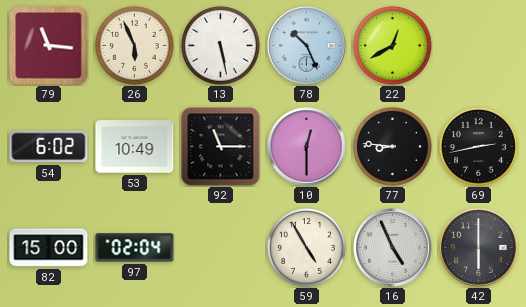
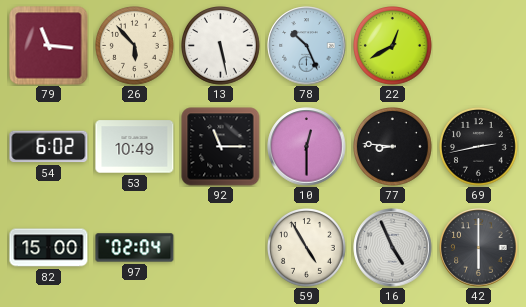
26: 5:56 -> 5:53 (135, 46)
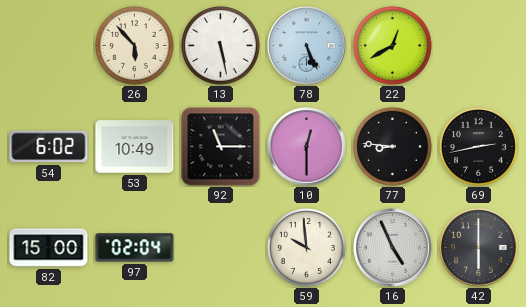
79: 11:16 -> none (49, 46)
78: 10:26 -> 5:26 (307, 46)
59: 4:55 -> 9:59 (307, 248)
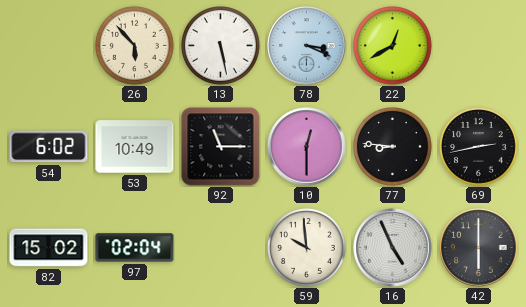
78: 5:26 -> 3:19 (307, 46)
82: 15:00 -> 15:02 (49, 248)
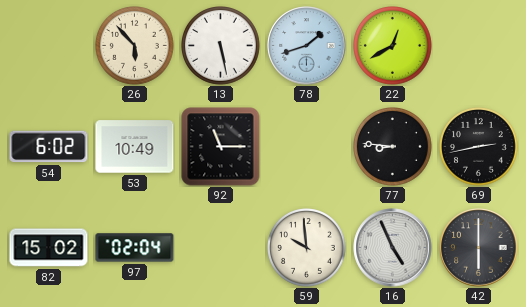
78: 3:19 -> 1:42 (307, 46)
10: 12:30 -> none (307, 147)
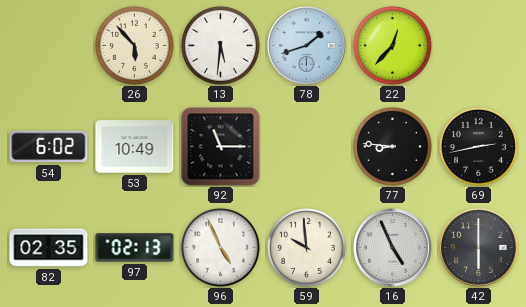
13: 5:28 -> 5:31 (221, 46)
22: 12:40 -> 12:37 (393, 46)
82: 15:02 -> 02:35 (49, 248)
97: 02:04 -> 02:13 (135, 248)
96: none -> 4:56 (221, 248)
